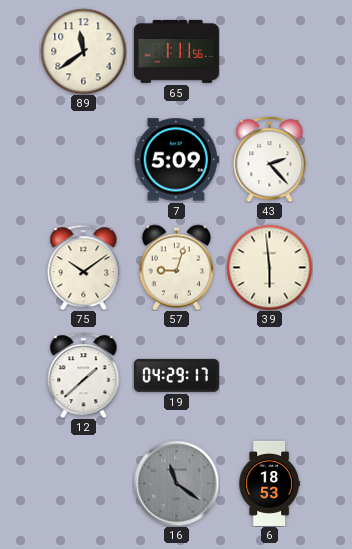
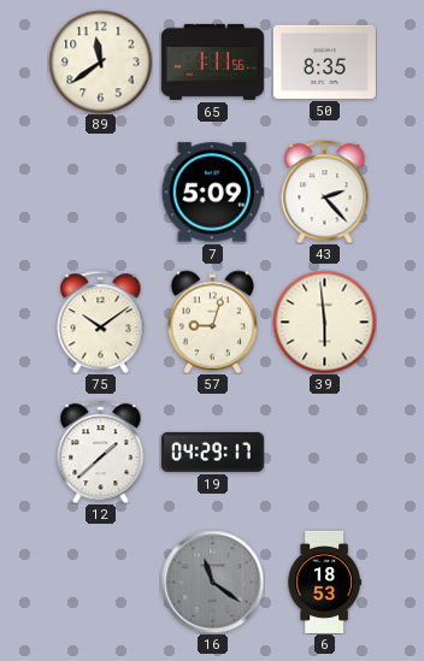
50: none -> 8:35 (324, 61)
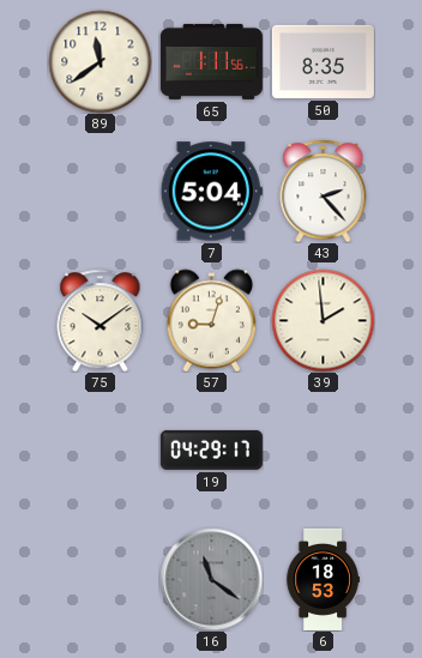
7: 5:09 -> 5:04 (211, 192)
39: 5:59 -> 1:59 (322, 320)
12: 1:38 -> none (101, 452)
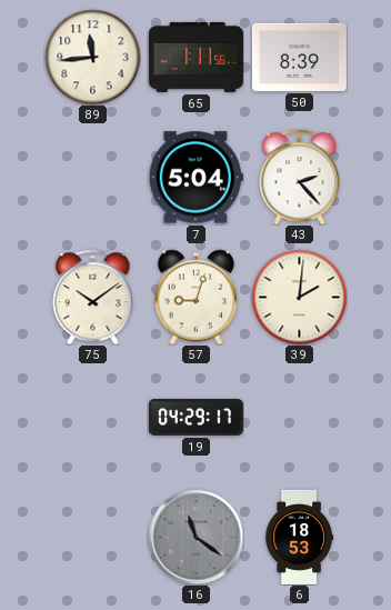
89: 11:39 -> 11:44 (92, 57)
50: 8:35 -> 8:39 (299, 57)
39: 1:59 -> 2:01 (299, 297)
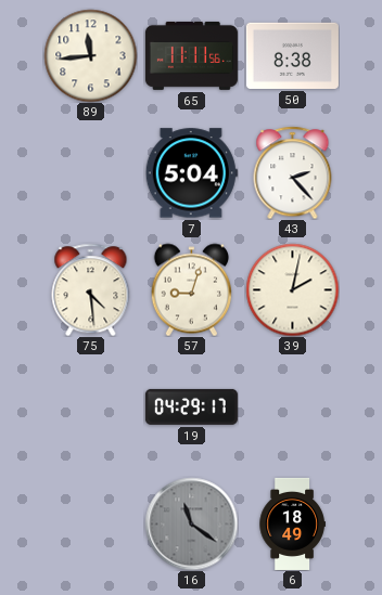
65: 1:11 -> 11:11 (191, 55)
50: 8:39 -> 8:38 (292, 55)
75: 10:09 -> 4:29 (91, 289)
39: 2:01 -> 2:02 (292, 289)
6: 18:53 -> 18:49 (292, 523)
